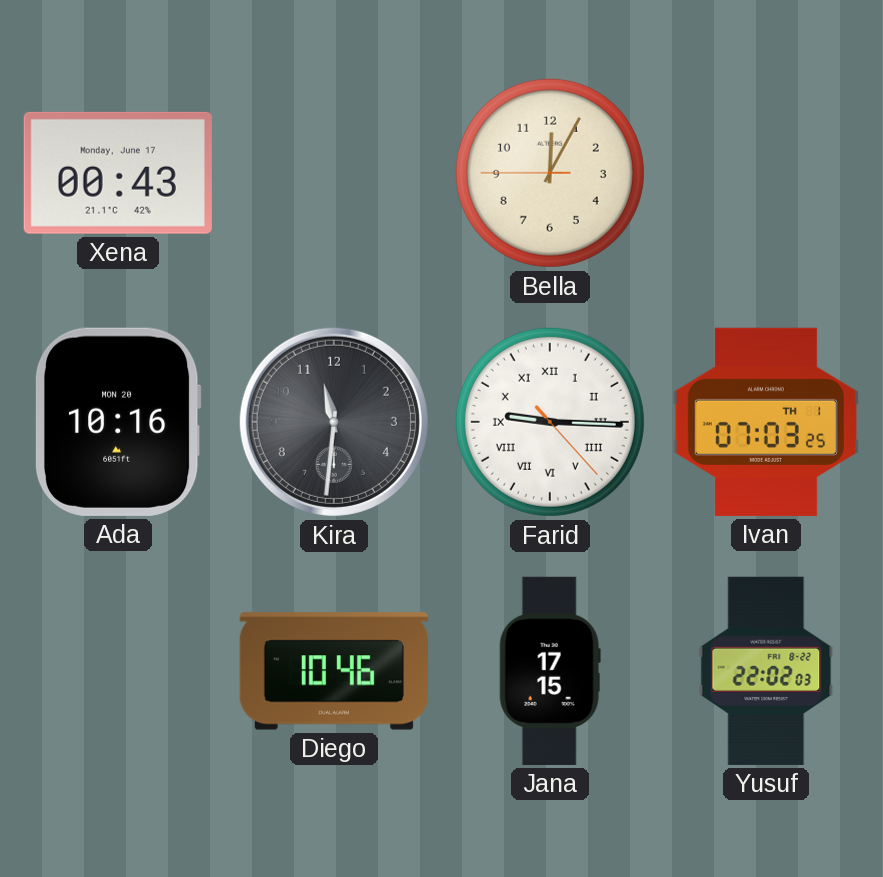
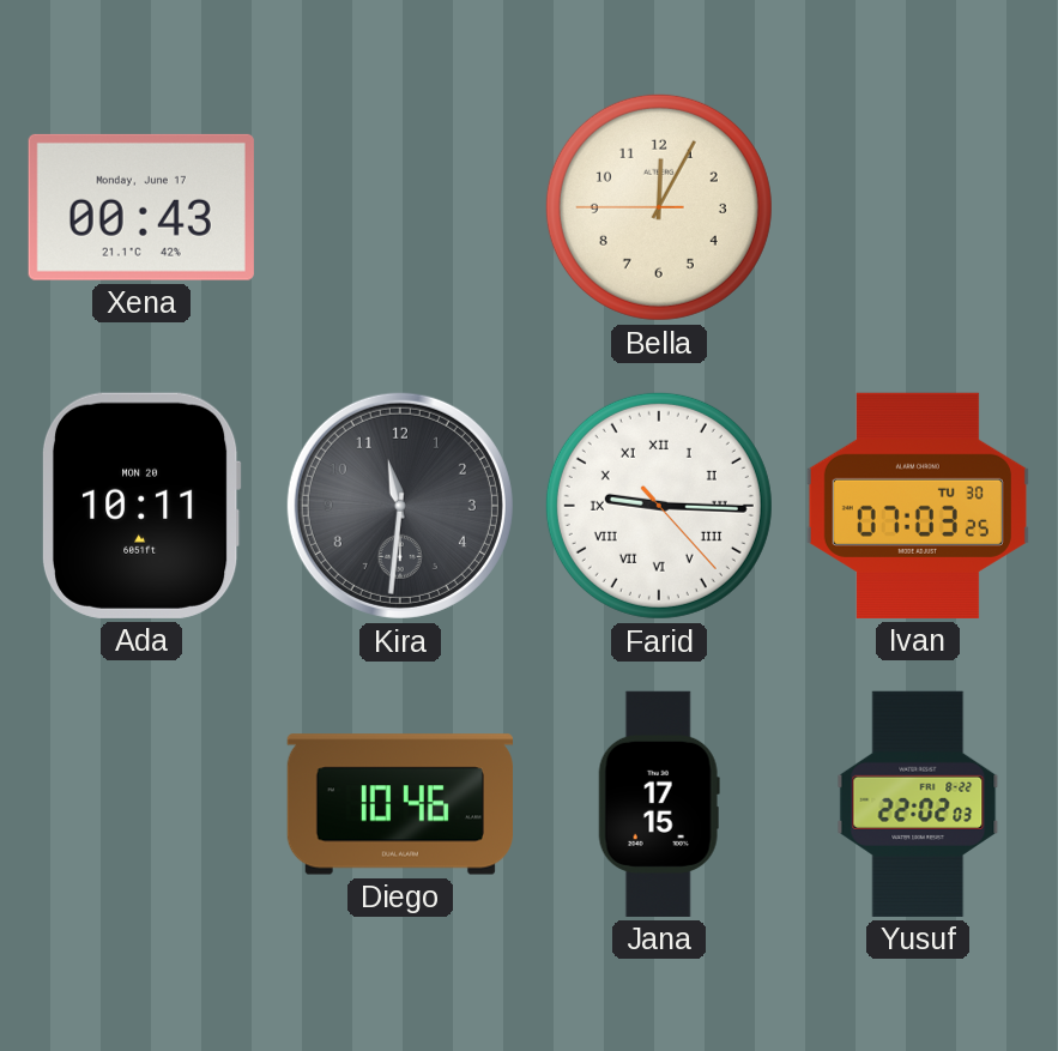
Ada: 10:16 -> 10:11 (141, 506)
Ivan date: TH 1 -> TU 30 (918, 506)
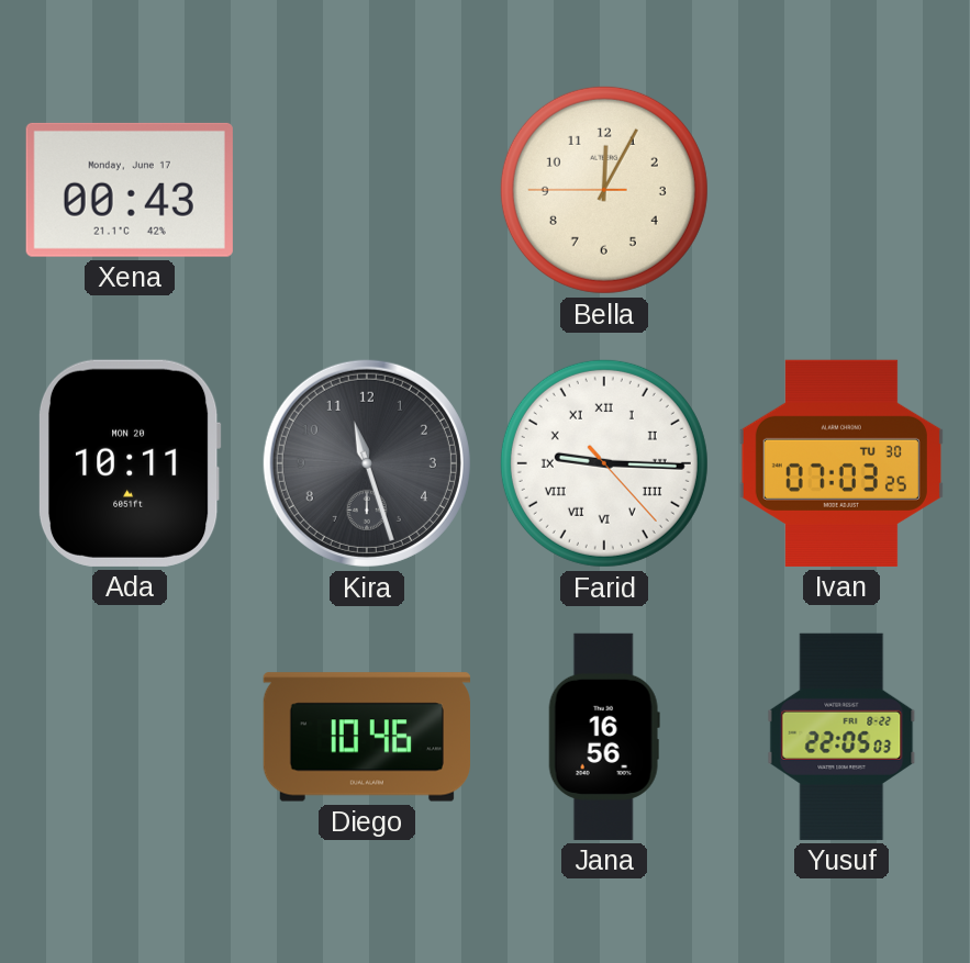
Kira: 11:31 -> 11:27 (367, 463)
Jana: 17:15 -> 16:56 (604, 737)
Yusuf: 22:02 -> 22:05 (841, 737)
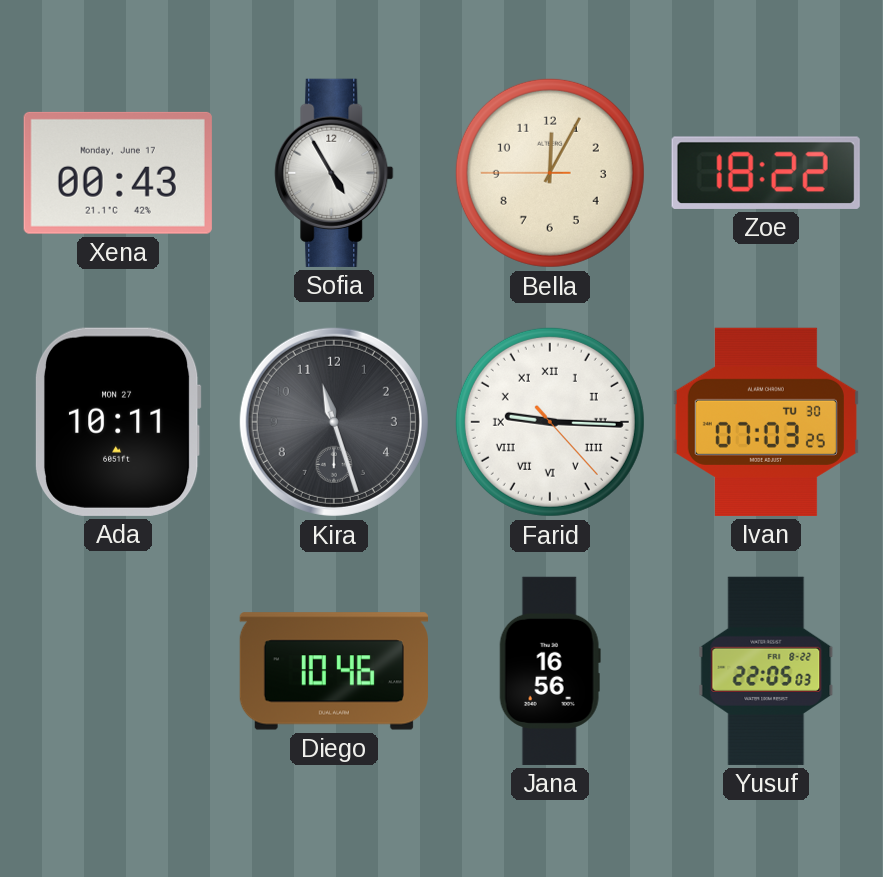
Sofia: none -> 4:55 (334, 173)
Zoe: none -> 18:22 (766, 173)
Ada date: MON 20 -> MON 27 (118, 422)
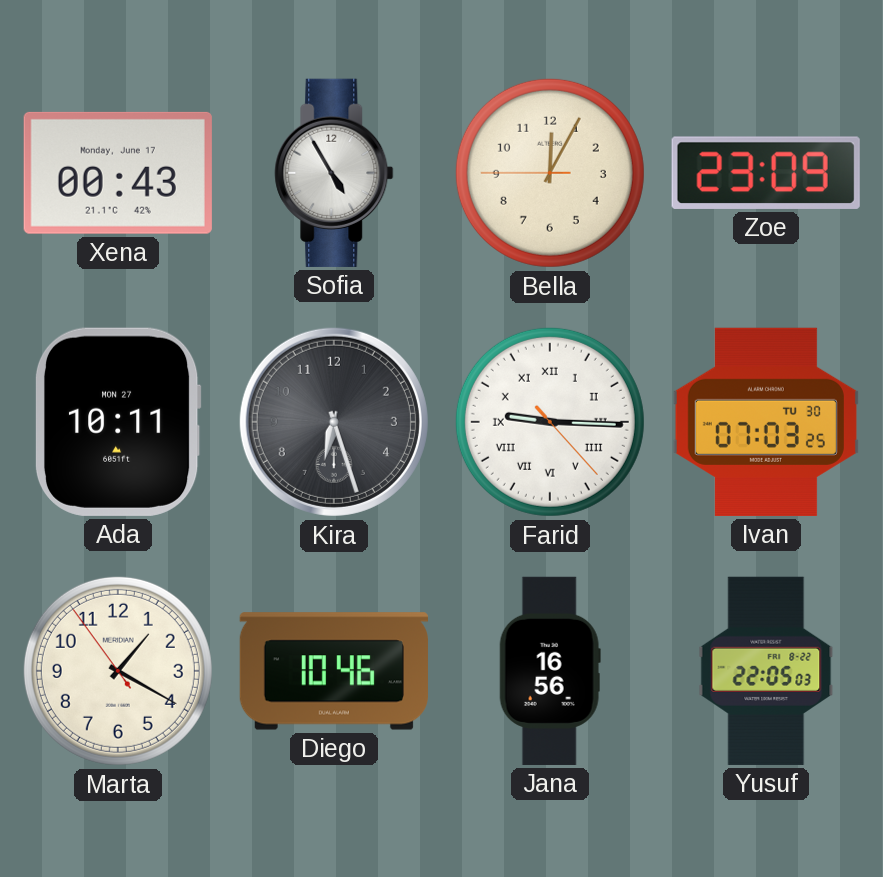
Zoe: 18:22 -> 23:09 (766, 173)
Kira: 11:27 -> 6:27 (334, 422)
Marta: none -> 1:19 (118, 671)
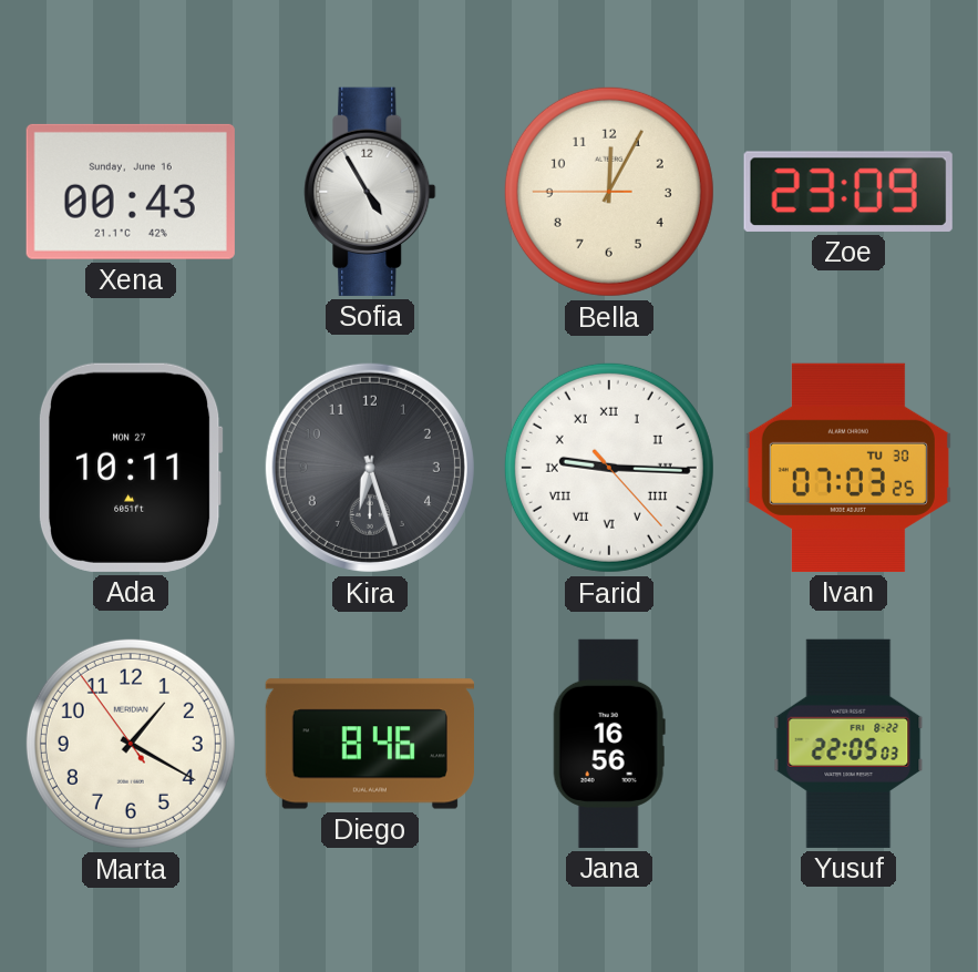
Xena date: Monday, June 17 -> Sunday, June 16 (131, 192)
Diego: 10:46 -> 8:46 (370, 744)
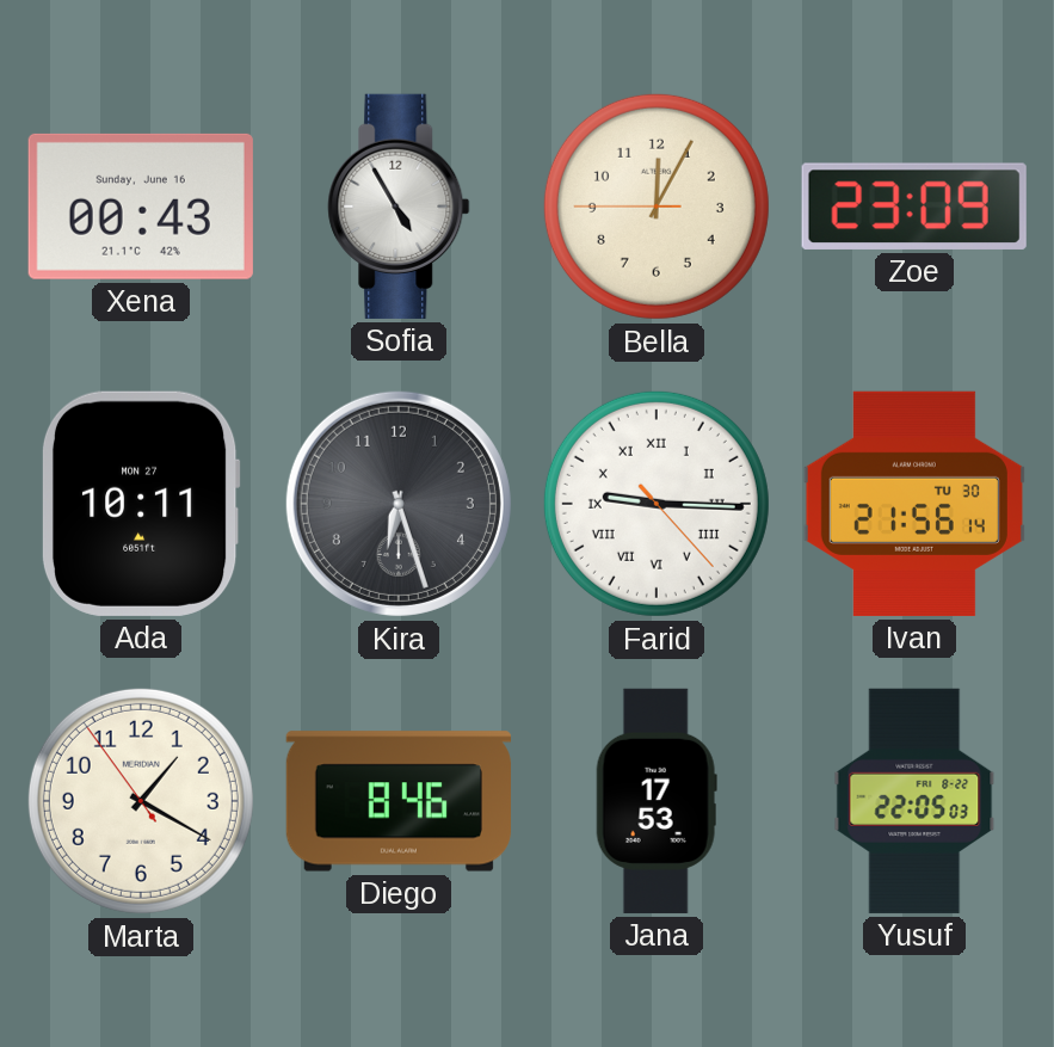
Ivan: 07:03 -> 21:56 (914, 504)
Jana: 16:56 -> 17:53 (657, 801)
